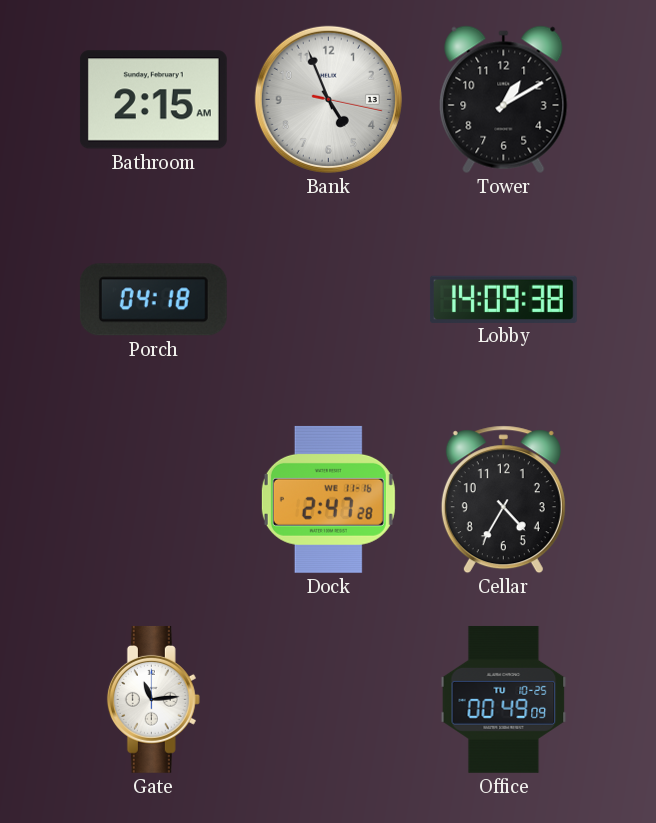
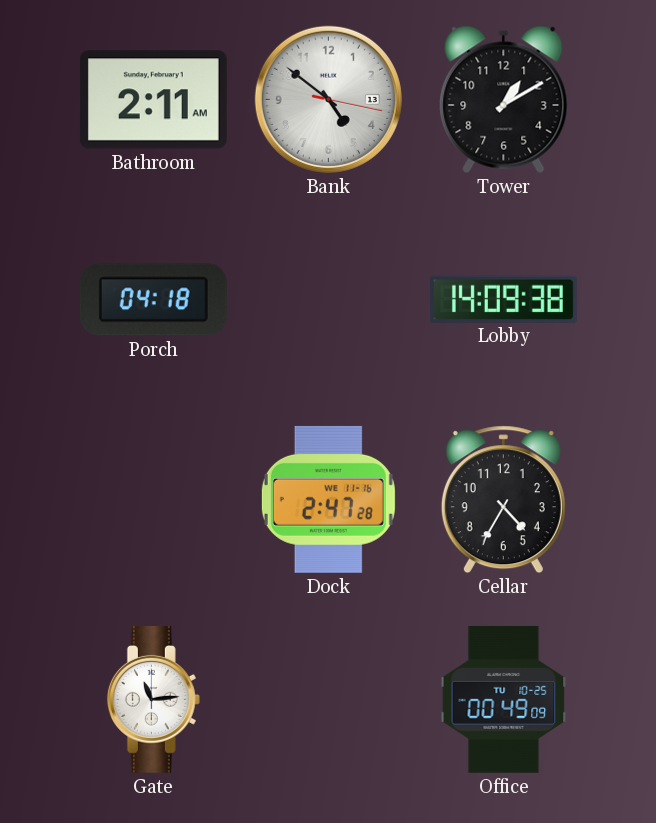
Bathroom: 2:15 -> 2:11 (153, 100)
Bank: 4:56 -> 4:51 (328, 99)
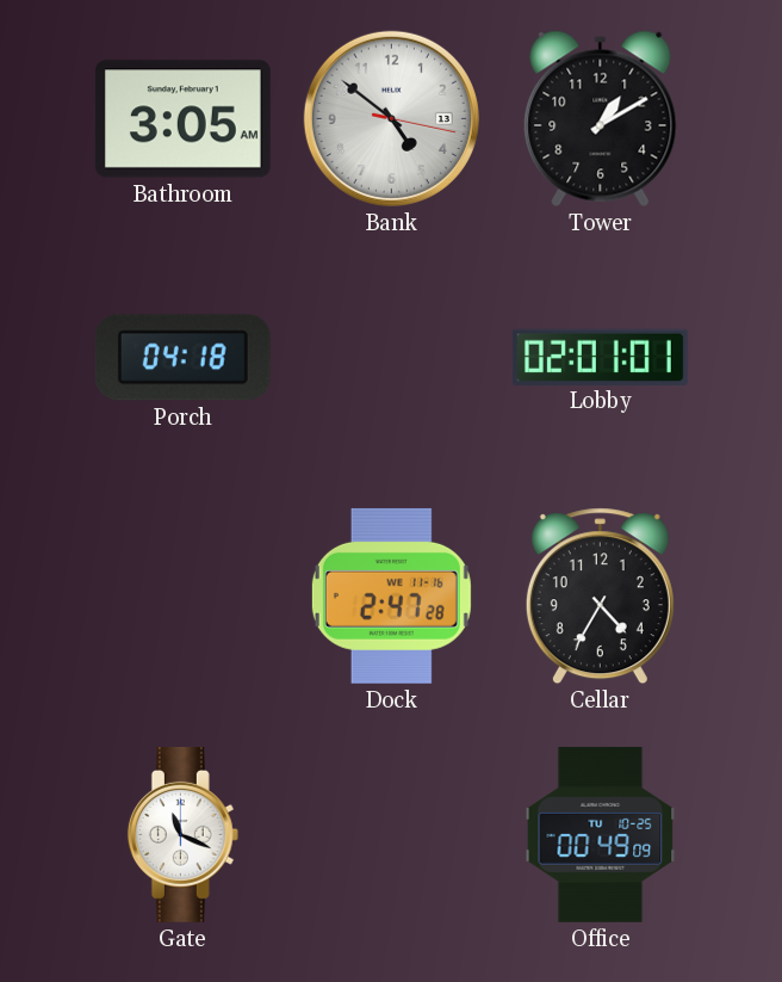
Bathroom: 2:11 -> 3:05 (182, 119)
Lobby: 14:09 -> 02:01 (600, 357)
Gate: 11:14 -> 11:19 (182, 834)
